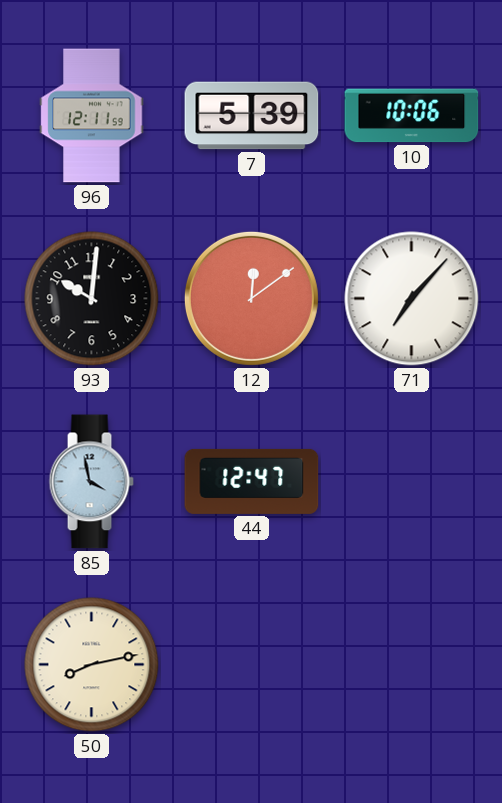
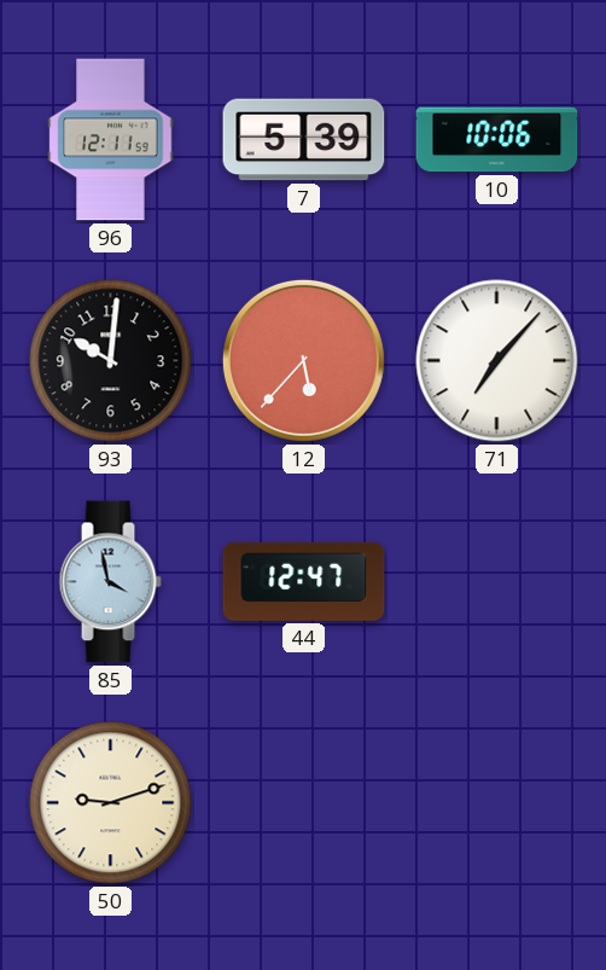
12: 12:09 -> 5:37 (303, 360)
50: 8:13 -> 9:12 (111, 803)
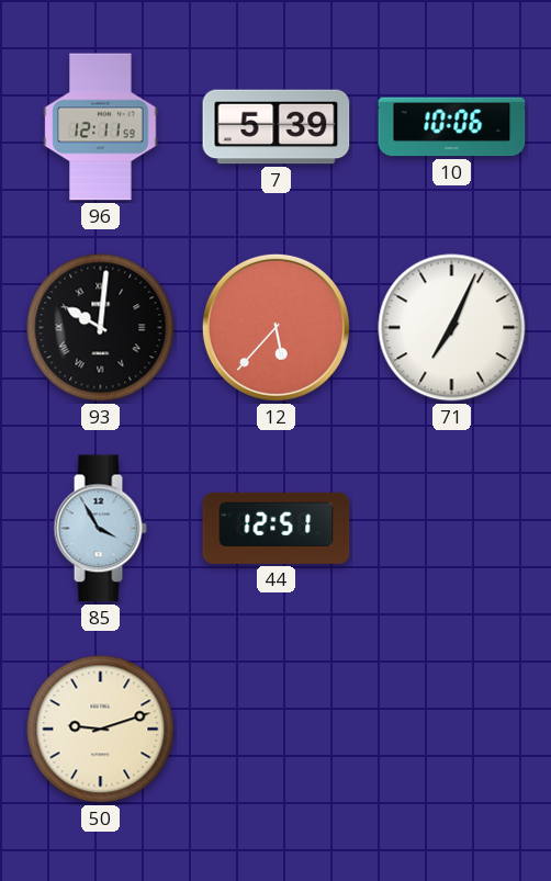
93 numerals: Arabic -> Roman (101, 328)
71: 7:07 -> 7:04 (452, 328)
85: 3:58 -> 3:55 (100, 529)
44: 12:47 -> 12:51 (277, 528)
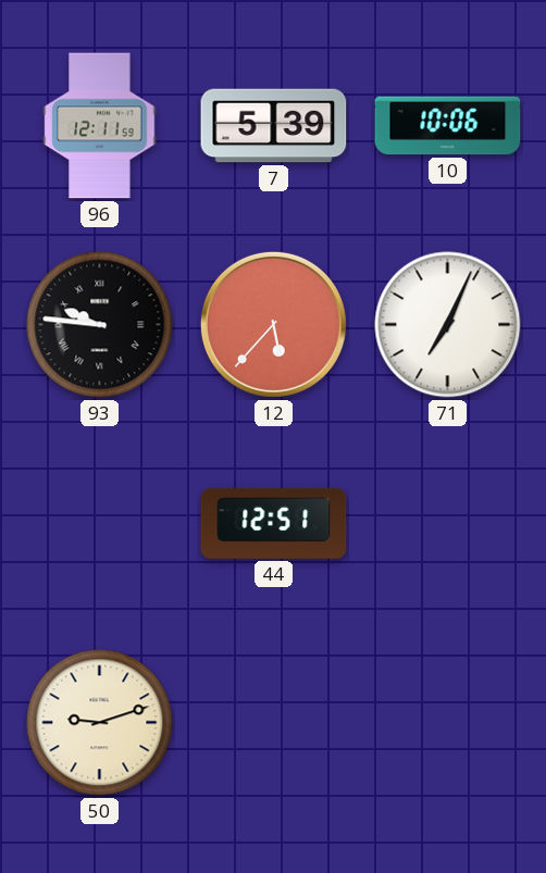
93: 10:01 -> 9:46 (100, 325)
85: 3:55 -> none (100, 529)
